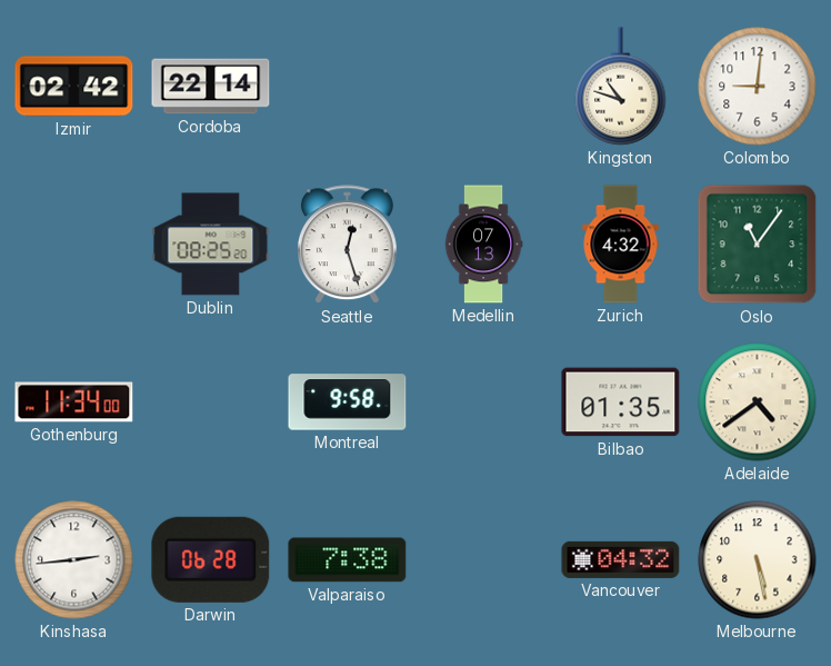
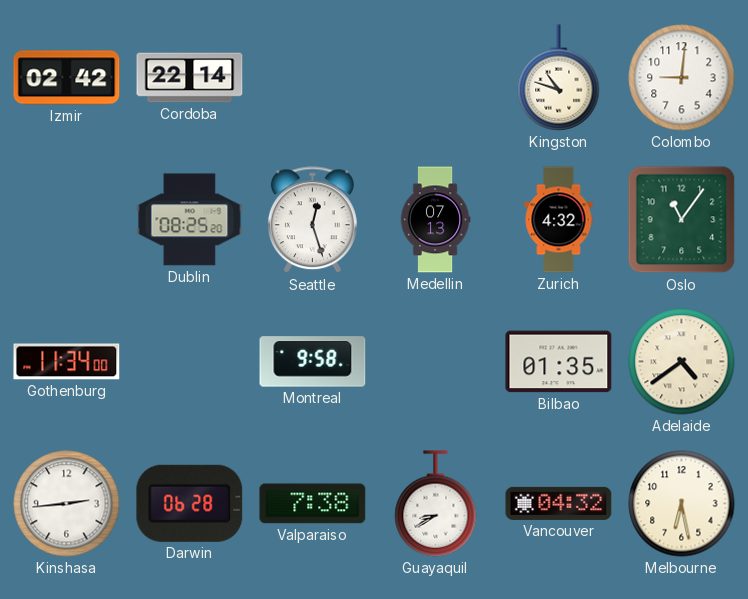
Guayaquil: none -> 8:40 (436, 504)
Melbourne: 5:28 -> 6:28 (682, 504)
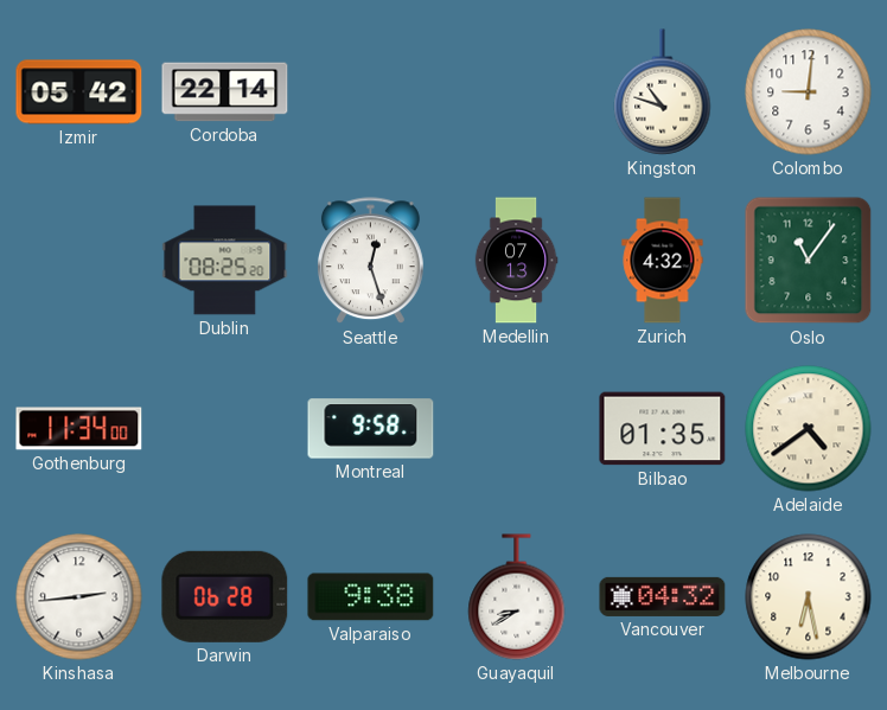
Izmir: 02:42 -> 05:42 (79, 92)
Valparaiso: 7:38 -> 9:38 (371, 597)
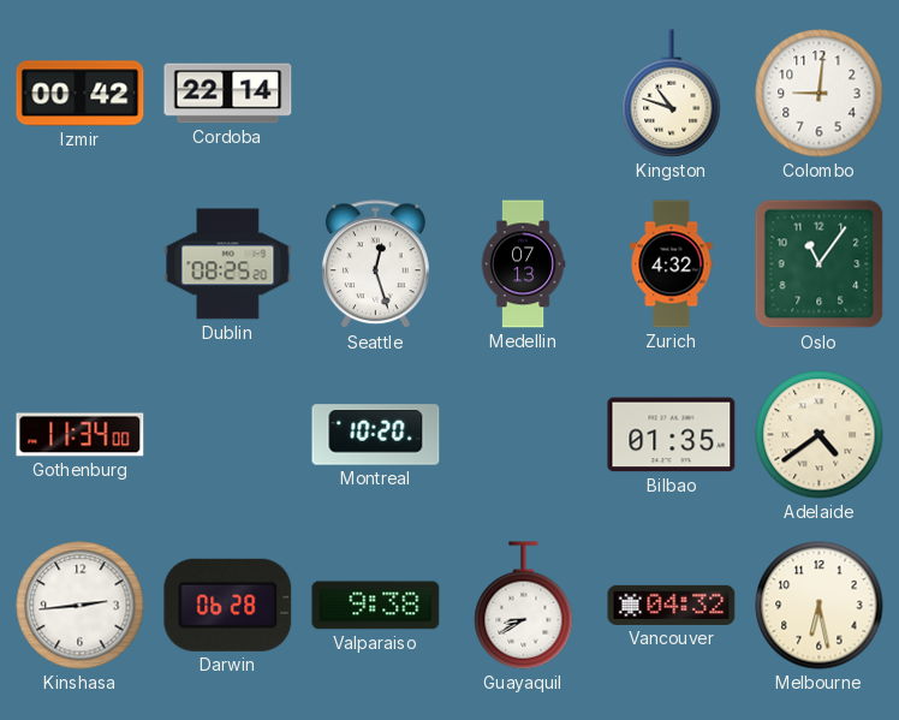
Izmir: 05:42 -> 00:42 (81, 94)
Montreal: 9:58 -> 10:20 (376, 435)
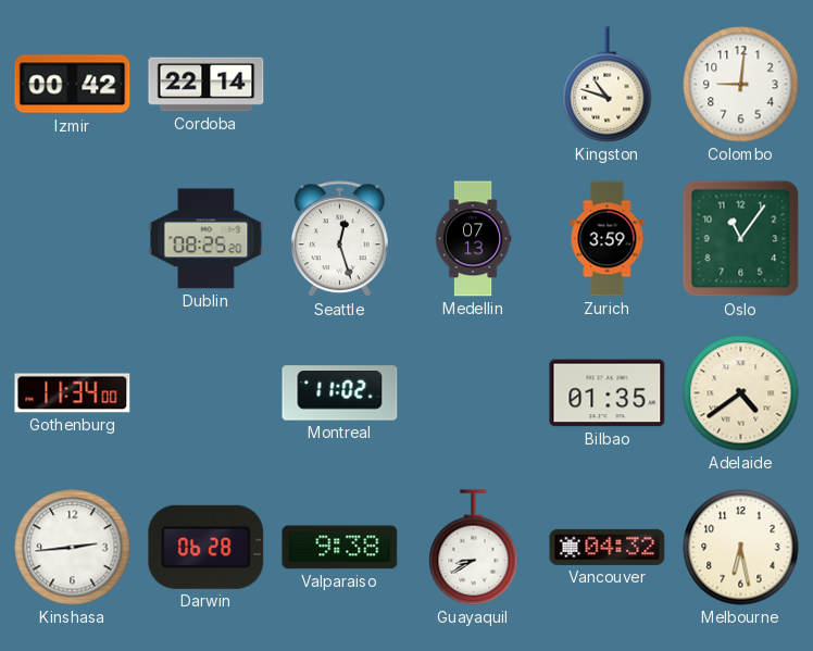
Zurich: 4:32 -> 3:59 (608, 239)
Montreal: 10:20 -> 11:02 (340, 393)
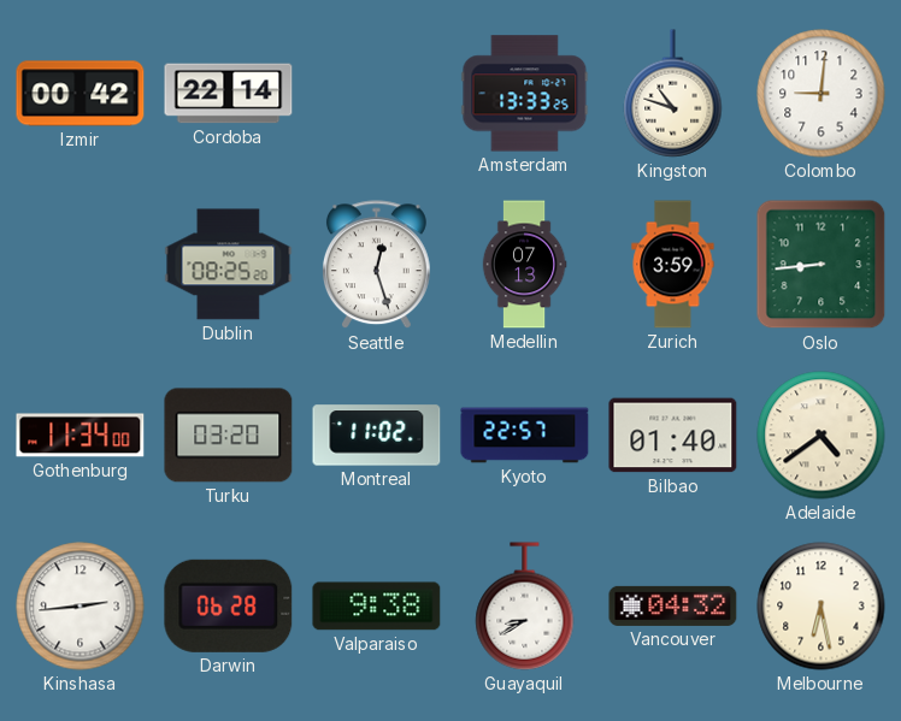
Amsterdam: none -> 13:33 (525, 94)
Oslo: 11:06 -> 8:44 (821, 265)
Turku: none -> 03:20 (229, 436)
Kyoto: none -> 22:57 (525, 436)
Bilbao: 01:35 -> 01:40 (673, 436)
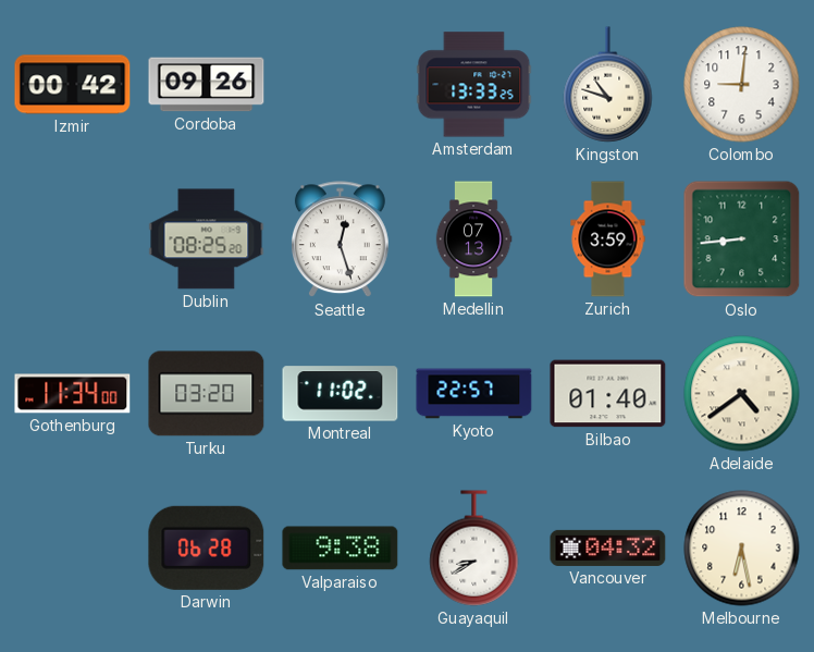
Cordoba: 22:14 -> 09:26 (207, 85)
Kinshasa: 2:44 -> none (81, 607)
